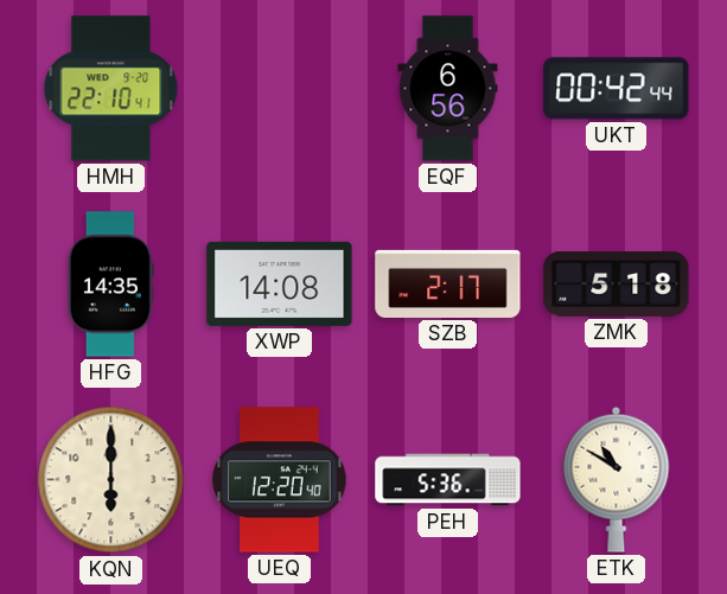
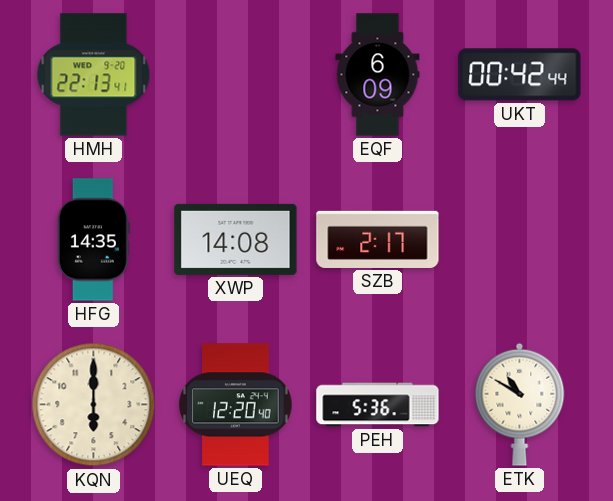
HMH: 22:10 -> 22:13 (94, 75)
EQF: 6:56 -> 6:09 (378, 75)
ZMK: 5:18 -> none (617, 285)
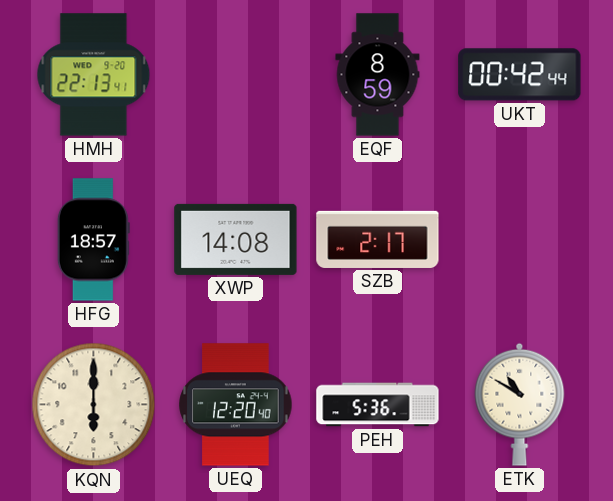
EQF: 6:09 -> 8:59 (378, 75)
HFG: 14:35 -> 18:57 (93, 240)
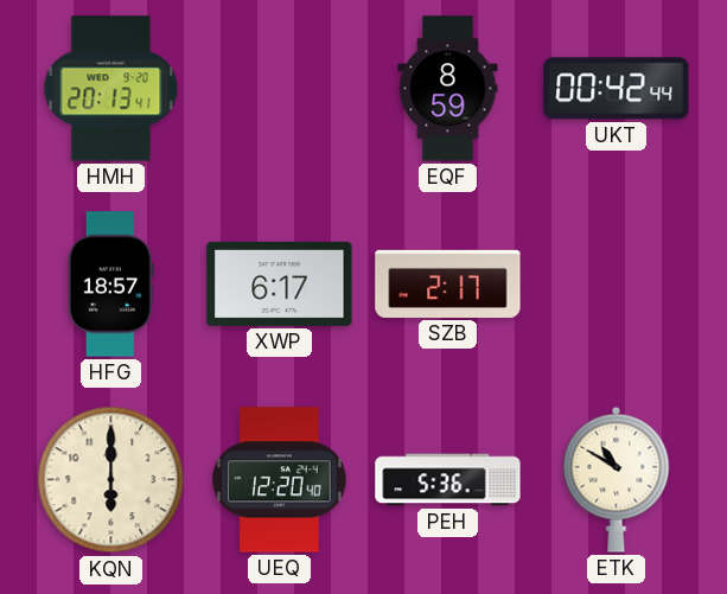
HMH: 22:13 -> 20:13 (111, 89)
XWP: 14:08 -> 6:17 (280, 283)
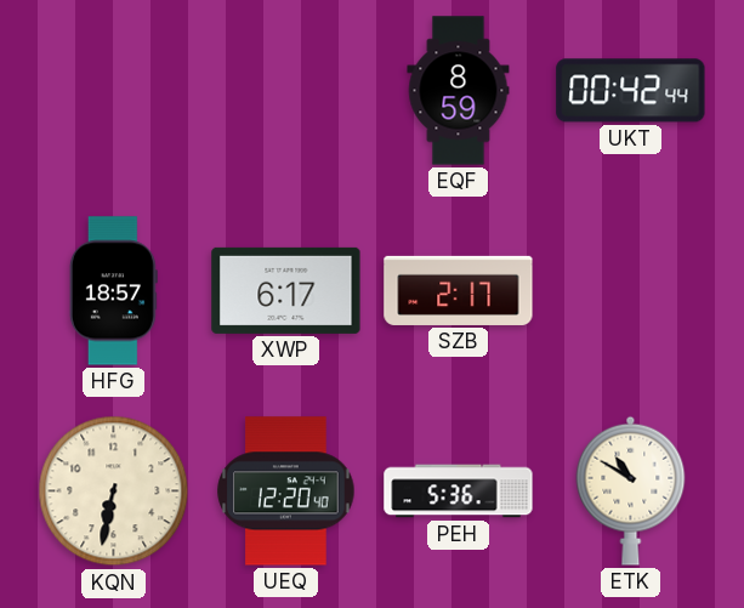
HMH: 20:13 -> none (111, 89)
KQN: 6:00 -> 6:32 (114, 491)
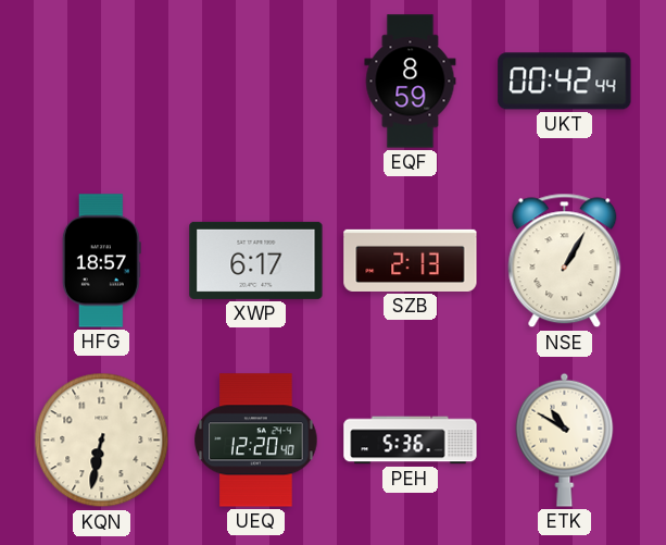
SZB: 2:17 -> 2:13 (411, 260)
NSE: none -> 1:05 (565, 261)
